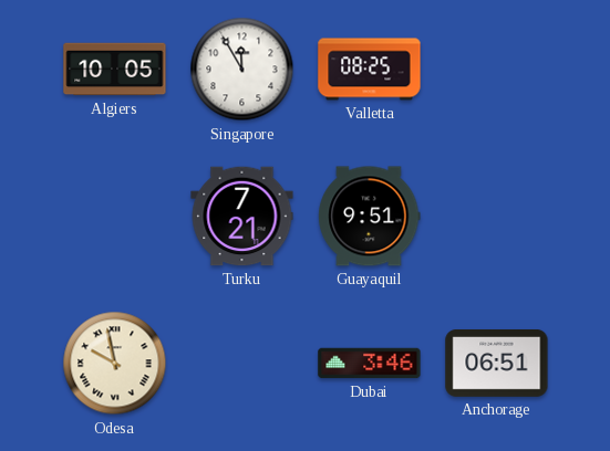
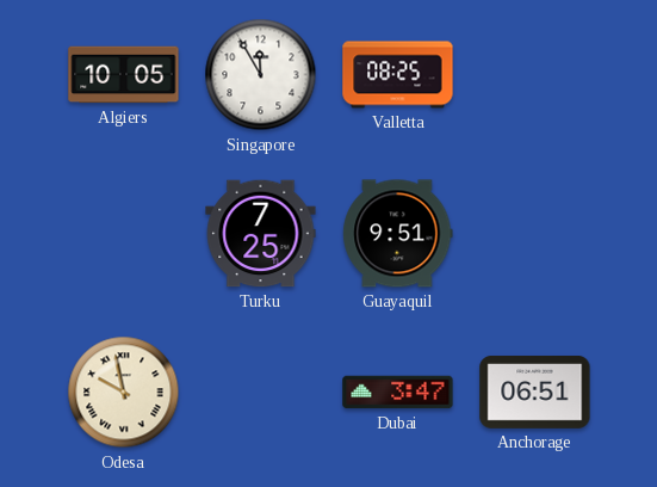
Turku: 7:21 -> 7:25 (261, 234)
Dubai: 3:46 -> 3:47 (398, 393)
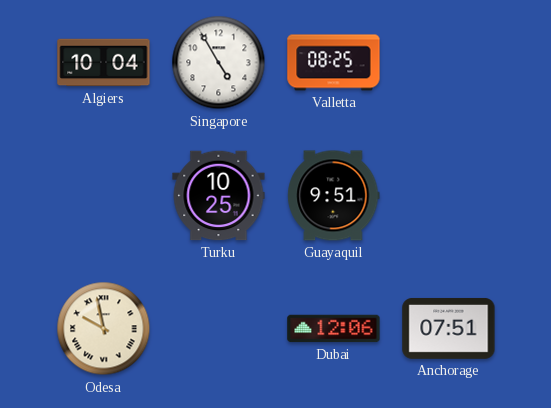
Algiers: 10:05 -> 10:04 (104, 63)
Singapore: 11:55 -> 4:55 (219, 63)
Turku: 7:25 -> 10:25 (219, 196)
Dubai: 3:47 -> 12:06 (334, 329)
Anchorage: 06:51 -> 07:51 (449, 328)
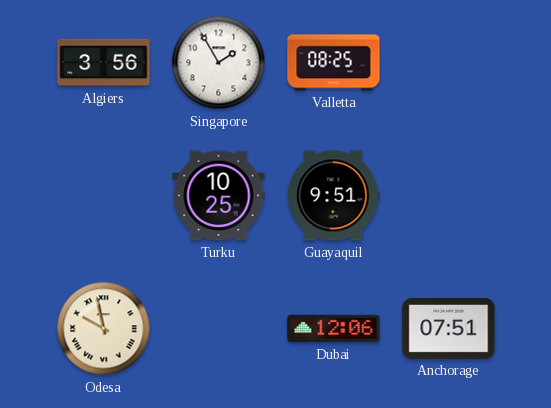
Algiers: 10:04 -> 3:56 (104, 63)
Singapore: 4:55 -> 1:55 (219, 63)
